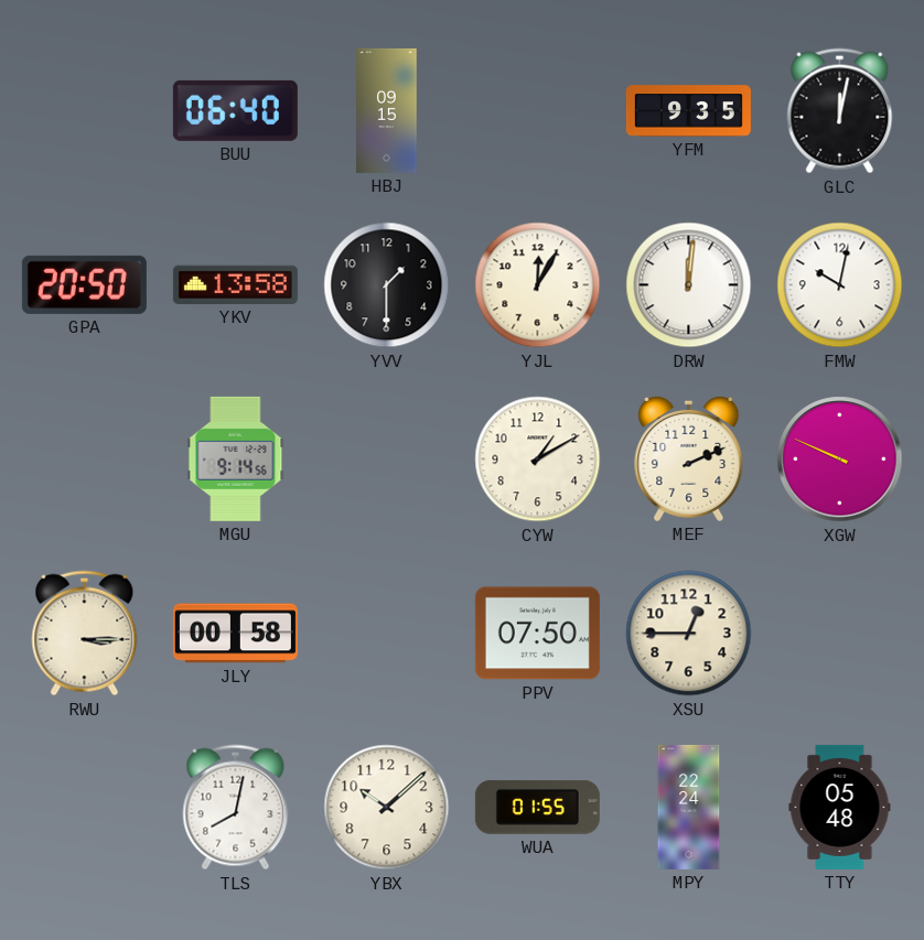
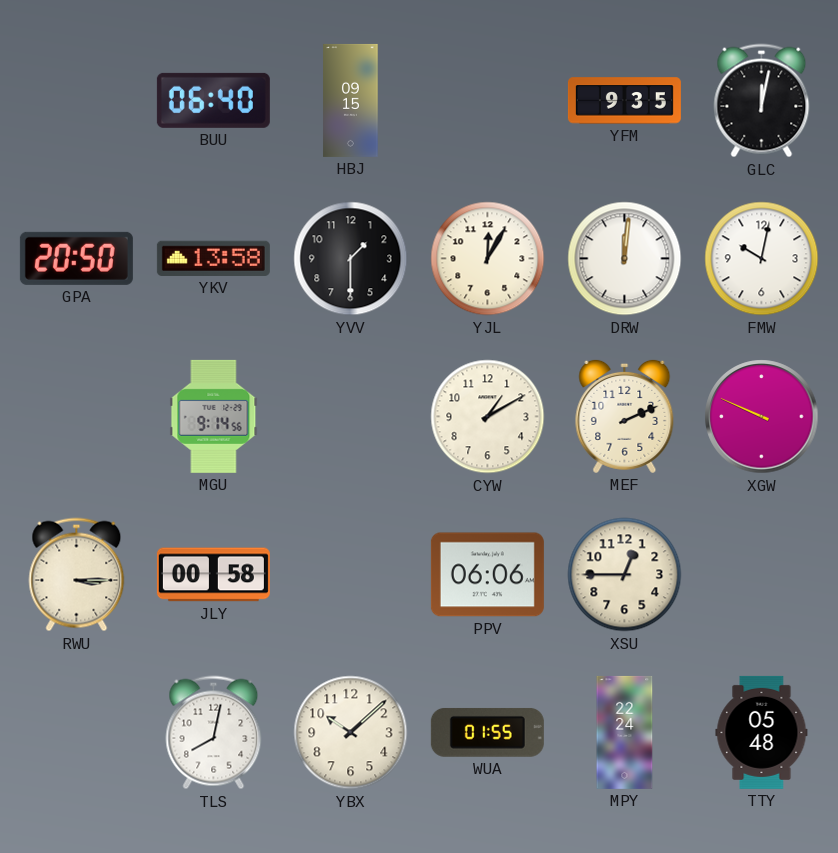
PPV: 07:50 -> 06:06 (487, 575)
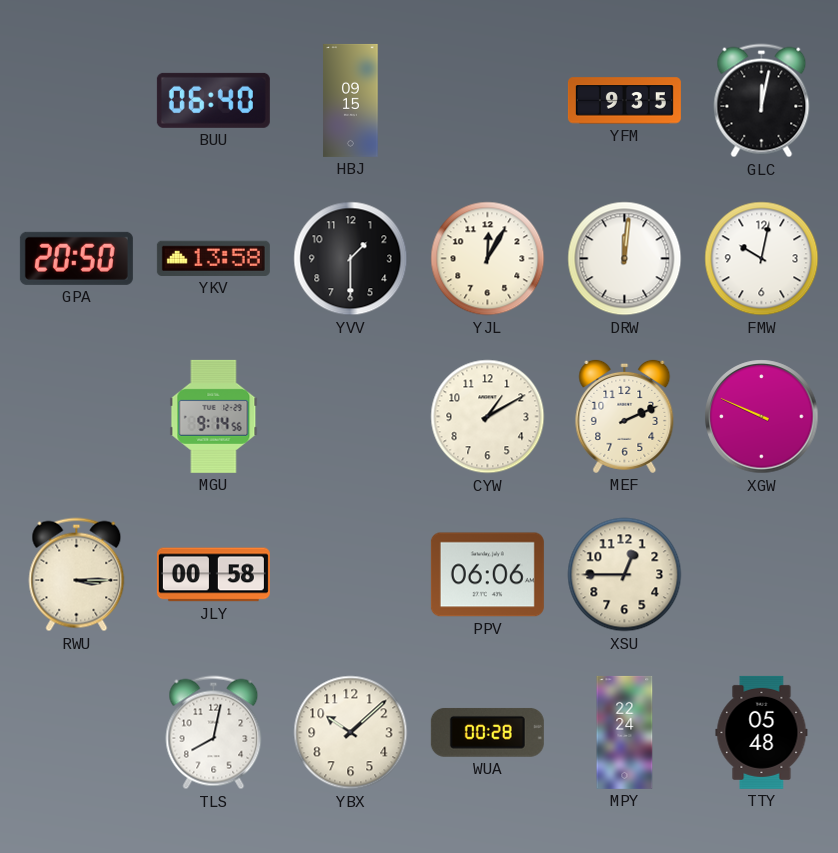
WUA: 01:55 -> 00:28 (487, 732)
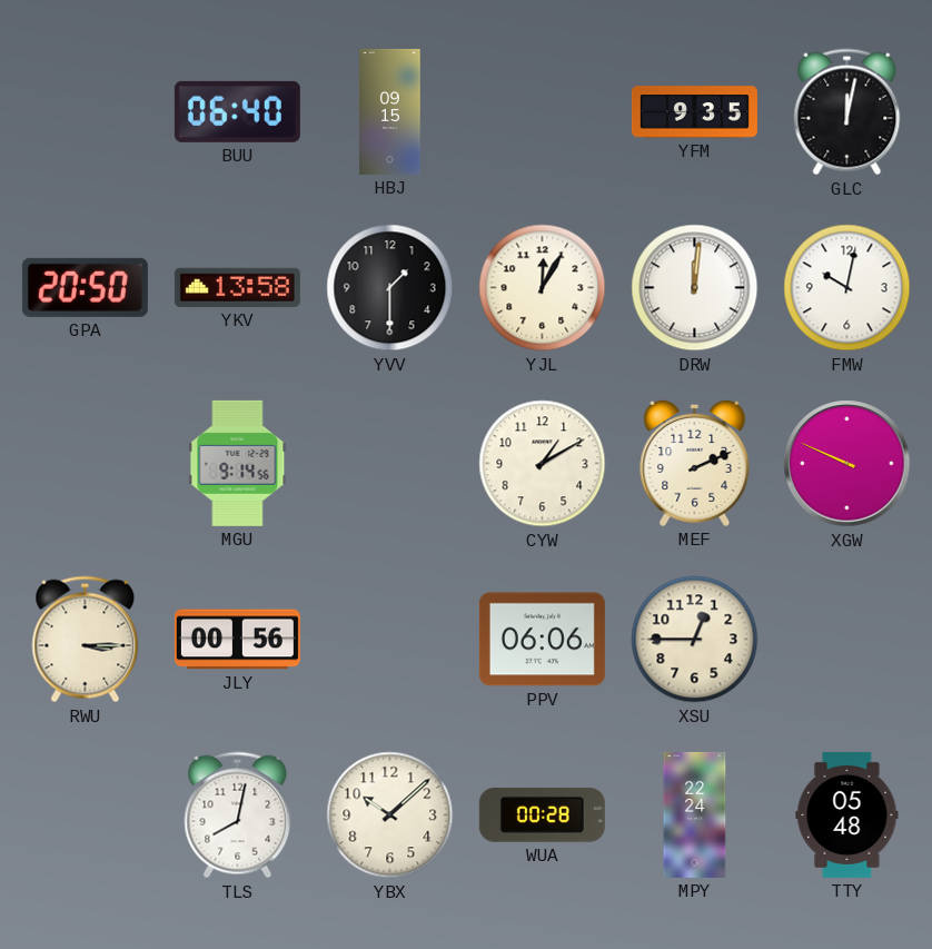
JLY: 00:58 -> 00:56 (237, 640)
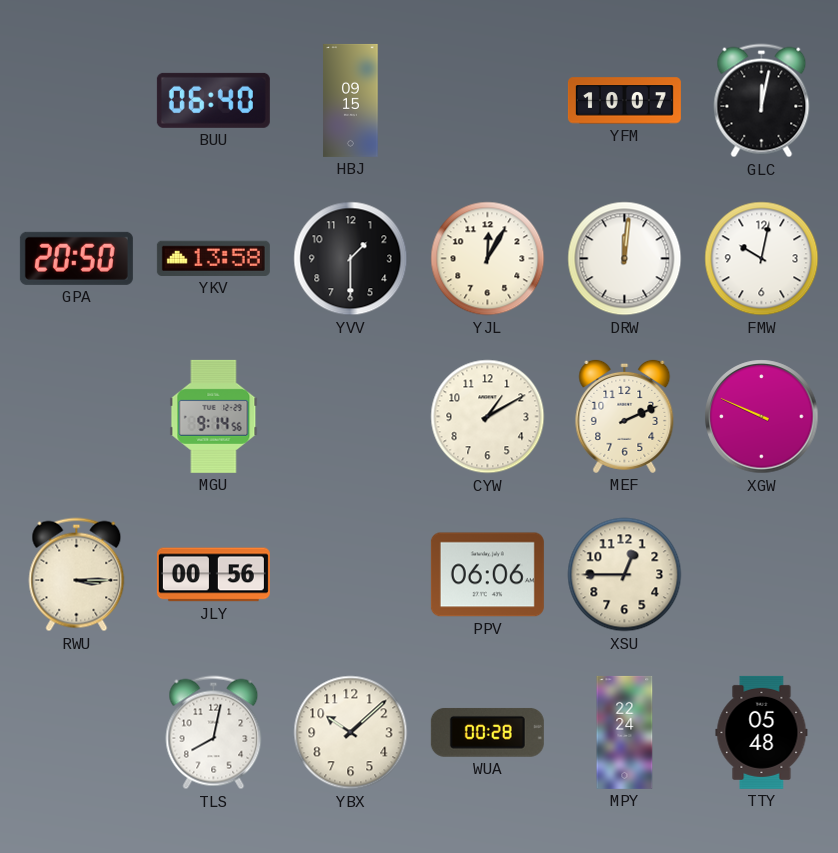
YFM: 9:35 -> 10:07 (624, 101)
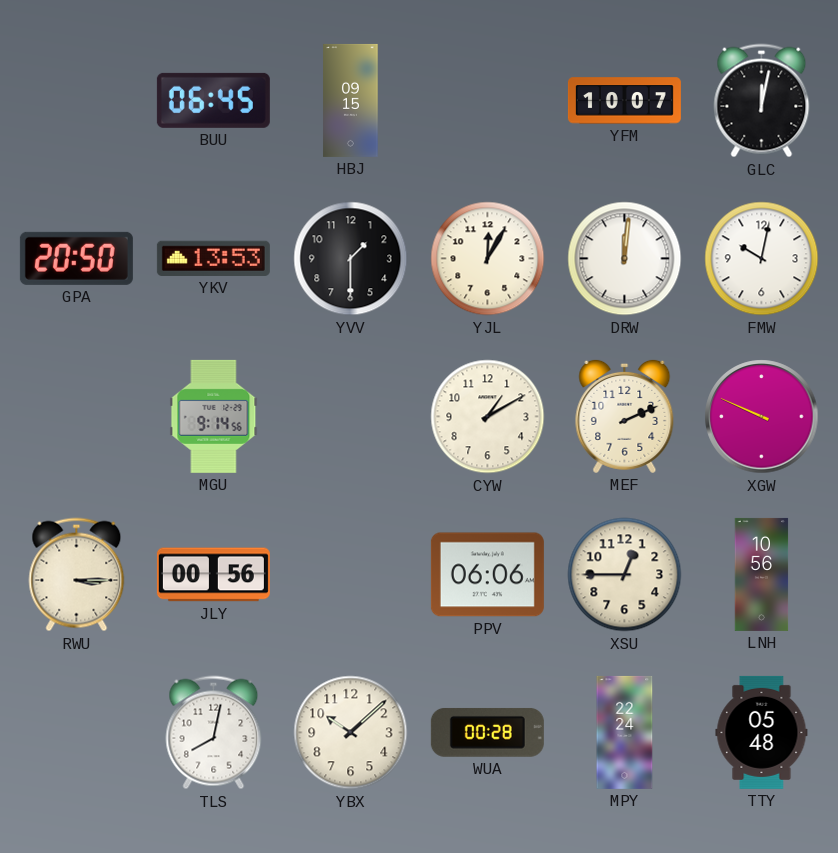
BUU: 06:40 -> 06:45 (213, 100)
YKV: 13:58 -> 13:53 (213, 258)
LNH: none -> 10:56 (762, 574)
